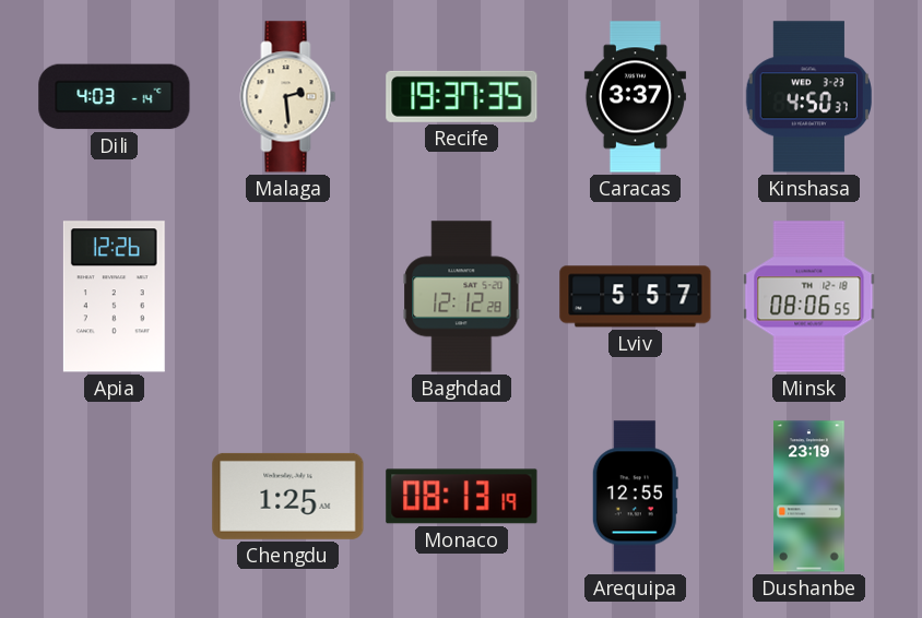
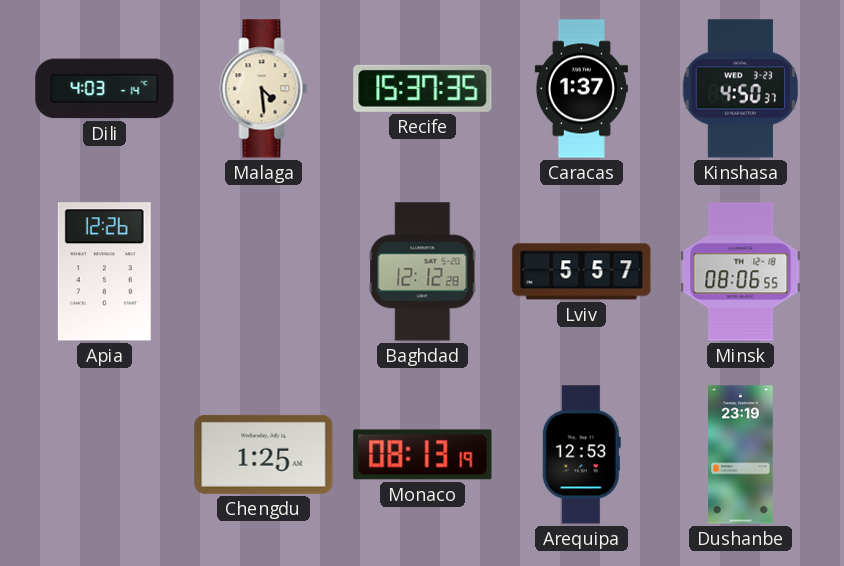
Malaga: 2:29 -> 4:29 (264, 89)
Recife: 19:37 -> 15:37 (423, 88)
Caracas: 3:37 -> 1:37 (581, 89)
Arequipa: 12:55 -> 12:53 (581, 455)
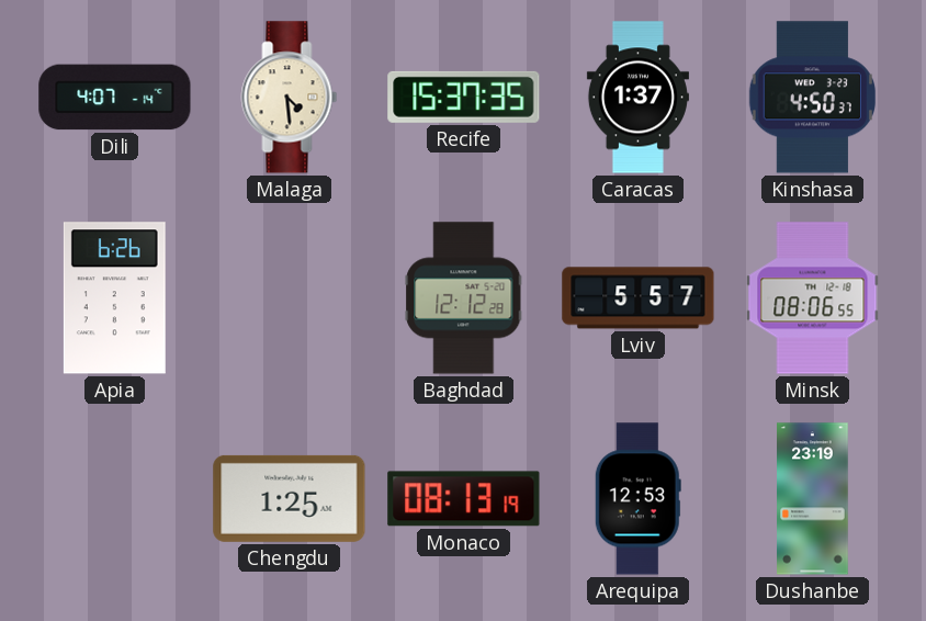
Dili: 4:03 -> 4:07 (115, 98)
Apia: 12:26 -> 6:26 (114, 298)
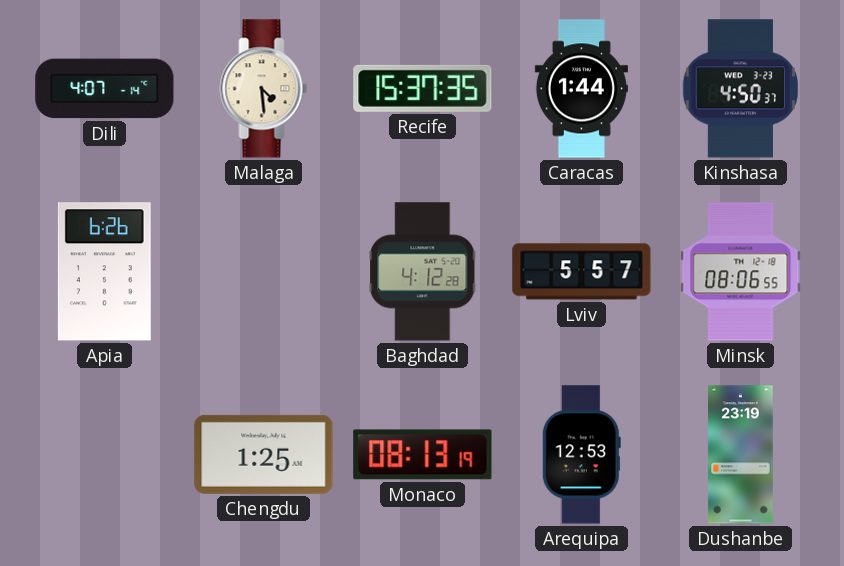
Caracas: 1:37 -> 1:44 (581, 89)
Baghdad: 12:12 -> 4:12 (423, 272)
